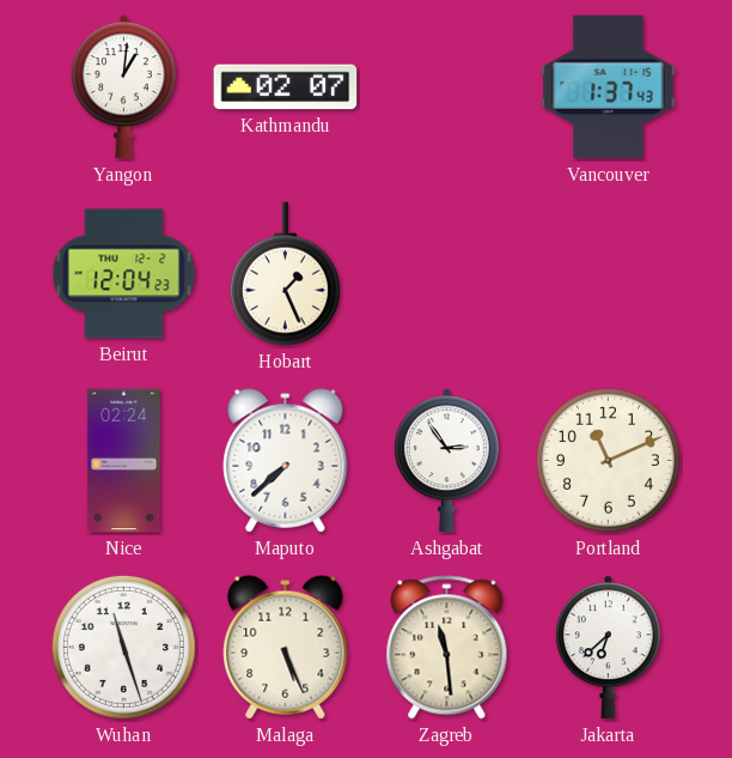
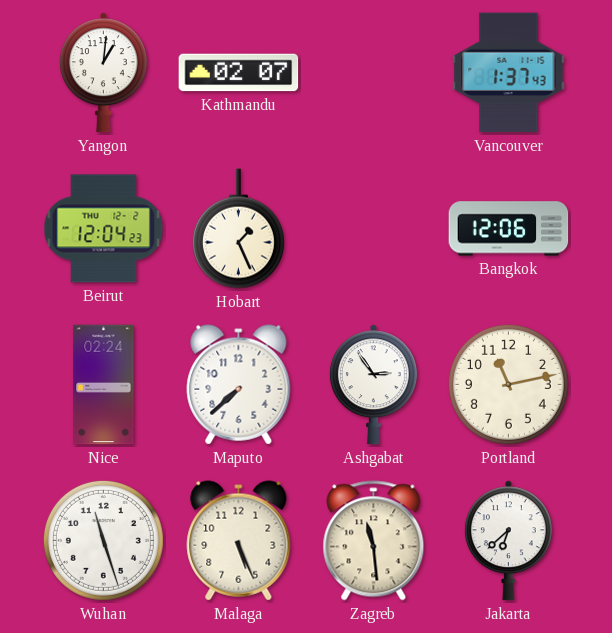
Bangkok: none -> 12:06 (509, 229)
Portland: 11:11 -> 11:13 (508, 384)
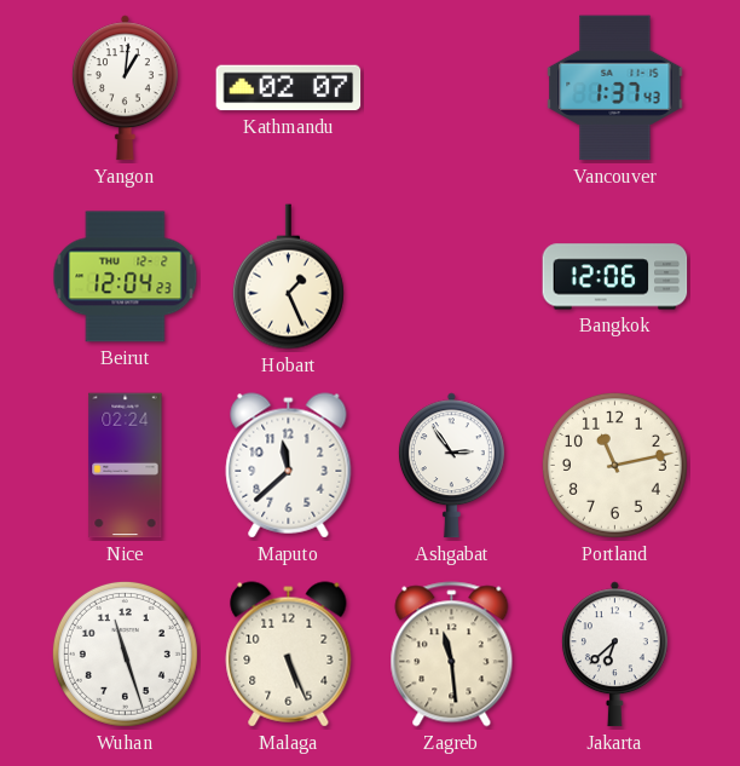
Maputo: 7:38 -> 11:38 (289, 466)
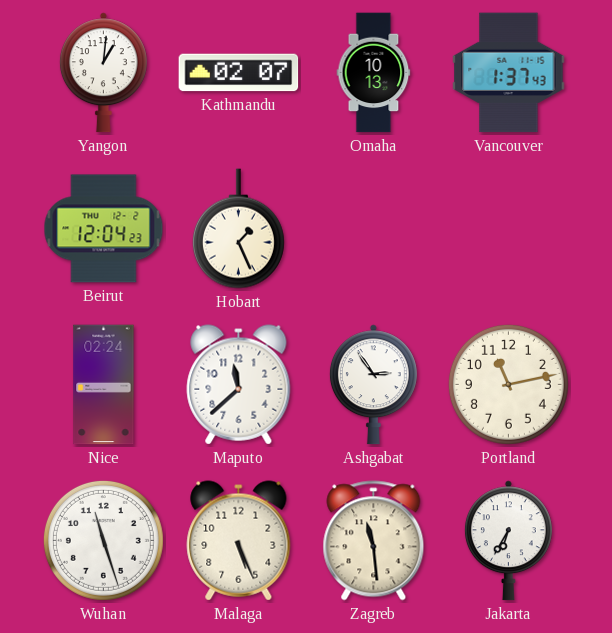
Omaha: none -> 10:13 (374, 73)
Bangkok: 12:06 -> none (615, 277)
Jakarta: 6:38 -> 6:35 (508, 541)
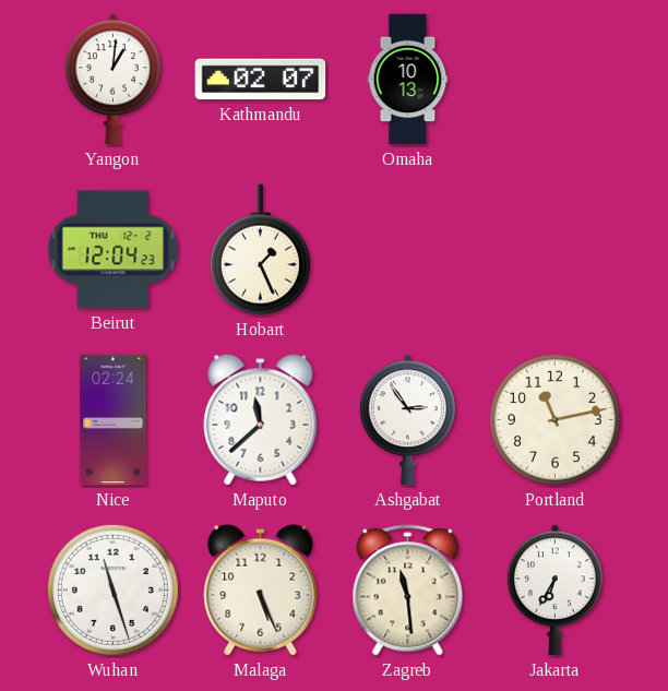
Vancouver: 1:37 -> none (509, 73)
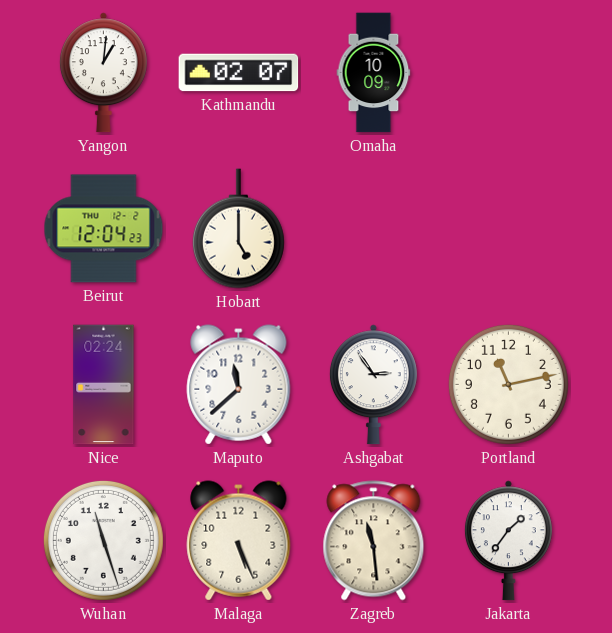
Omaha: 10:13 -> 10:09 (374, 73)
Hobart: 1:26 -> 5:00 (238, 229)
Jakarta: 6:35 -> 1:36 (508, 541)
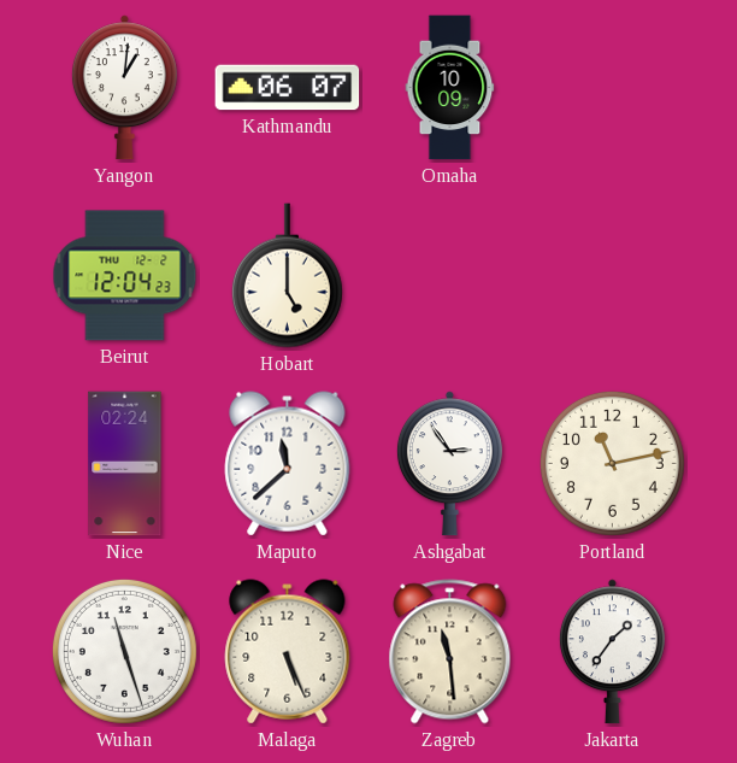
Kathmandu: 02:07 -> 06:07 (288, 88)
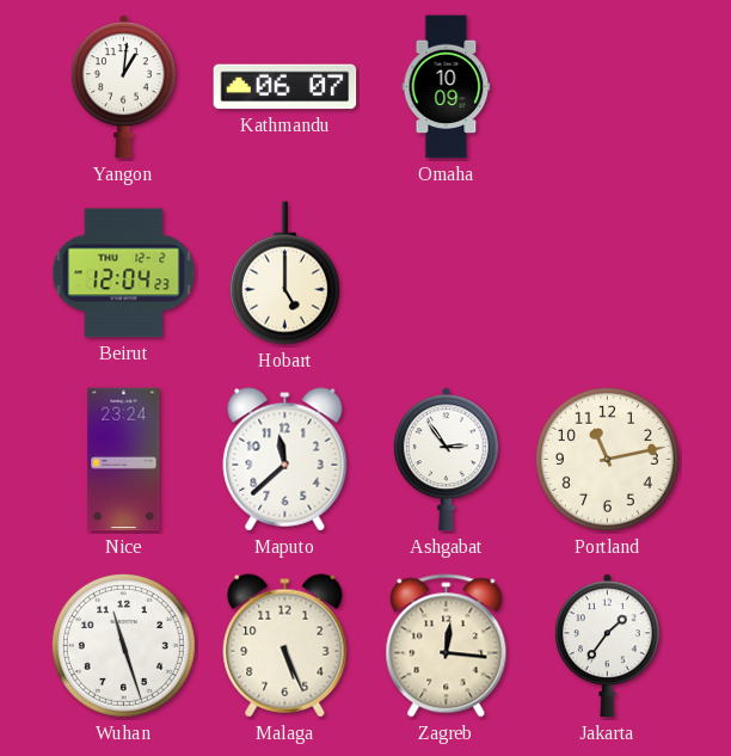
Nice: 02:24 -> 23:24 (124, 460)
Zagreb: 11:29 -> 12:16 (447, 646)
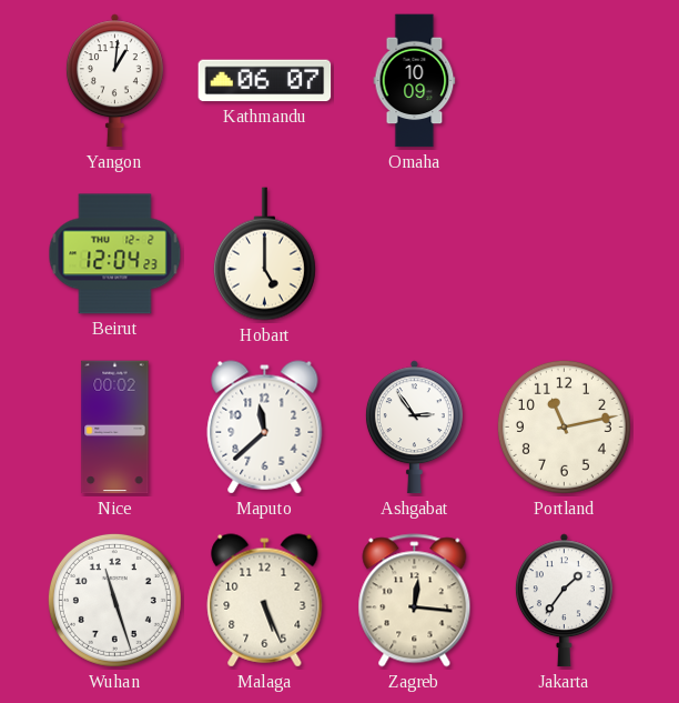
Nice: 23:24 -> 00:02 (115, 428)
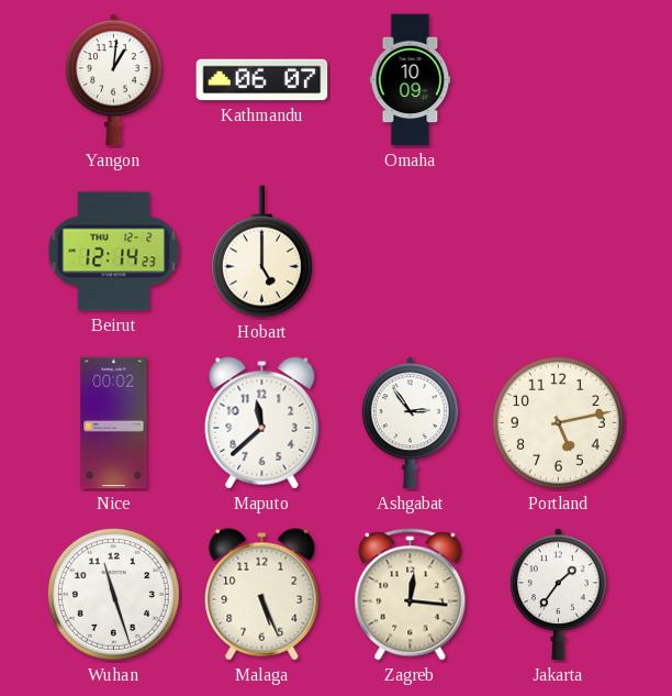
Beirut: 12:04 -> 12:14 (114, 252)
Portland: 11:13 -> 5:13 (558, 422)
